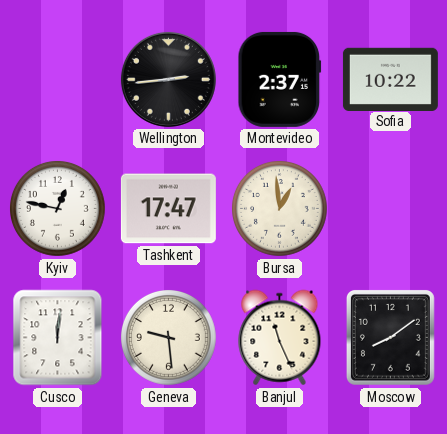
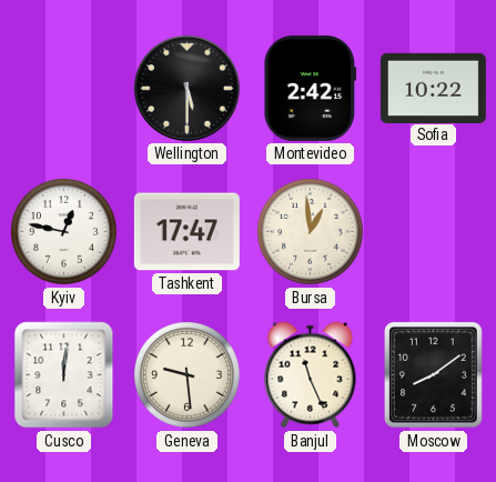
Wellington: 2:44 -> 5:30 (186, 88)
Montevideo: 2:37 -> 2:42 (311, 88)
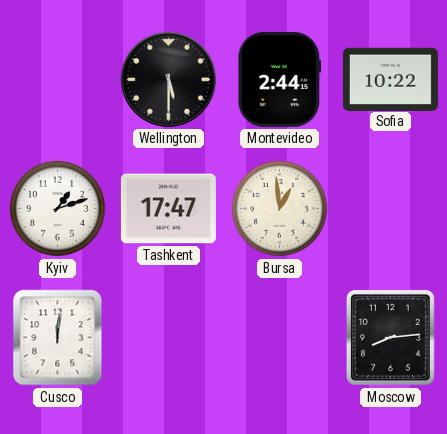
Montevideo: 2:42 -> 2:44 (280, 79)
Kyiv: 12:47 -> 1:12 (58, 209)
Geneva: 9:29 -> none (188, 375)
Banjul: 11:26 -> none (311, 375)
Moscow: 8:09 -> 8:14 (390, 337)
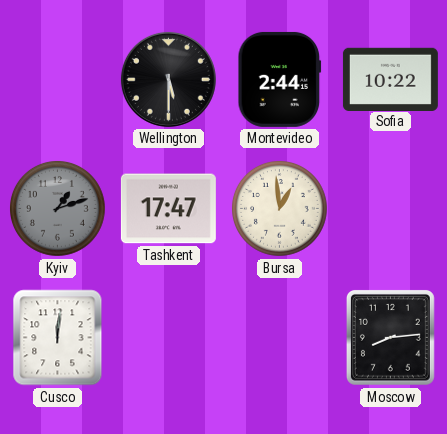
Kyiv dial: white -> grey (58, 209)
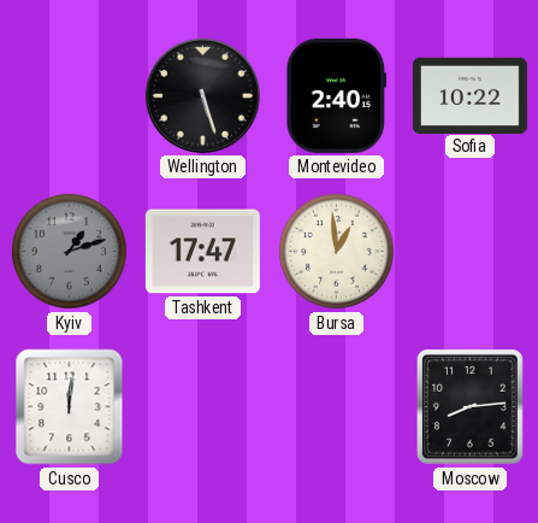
Wellington: 5:30 -> 5:27 (202, 95)
Montevideo: 2:44 -> 2:40 (337, 95)
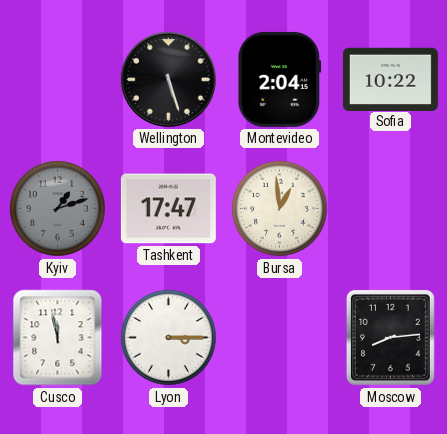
Montevideo: 2:40 -> 2:04 (280, 79)
Cusco: 12:01 -> 11:58 (58, 338)
Lyon: none -> 3:15 (169, 338)
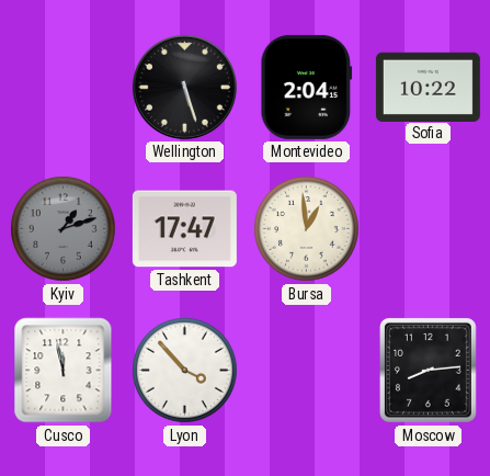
Lyon: 3:15 -> 3:53 (185, 371)
